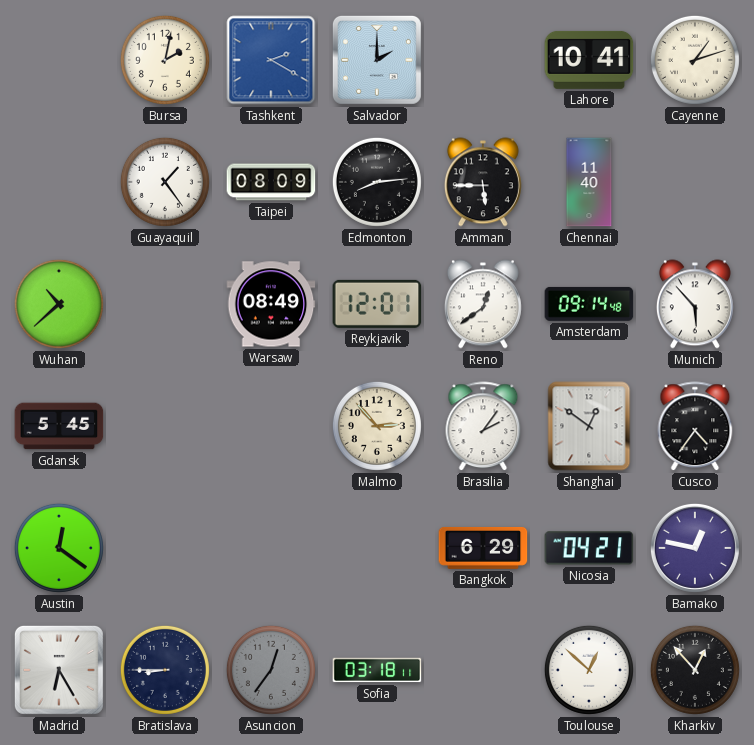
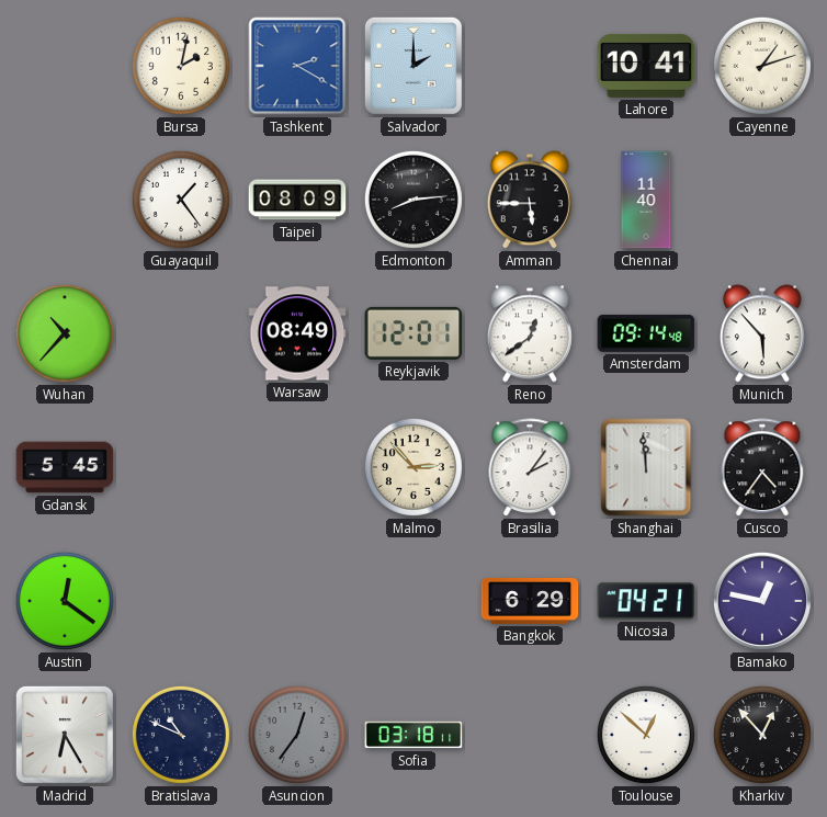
Wuhan: 10:38 -> 10:37 (65, 333)
Shanghai: 12:51 -> 11:59 (646, 467)
Bratislava: 8:45 -> 10:49 (181, 735)
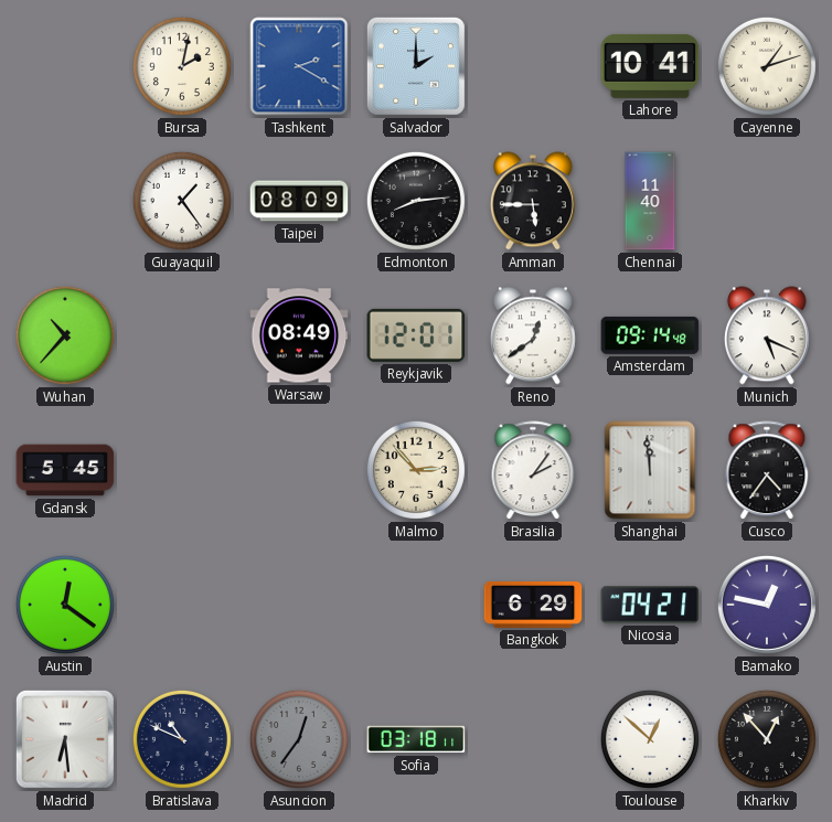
Munich: 5:53 -> 5:19 (767, 335)
Madrid: 6:25 -> 6:29 (65, 739)
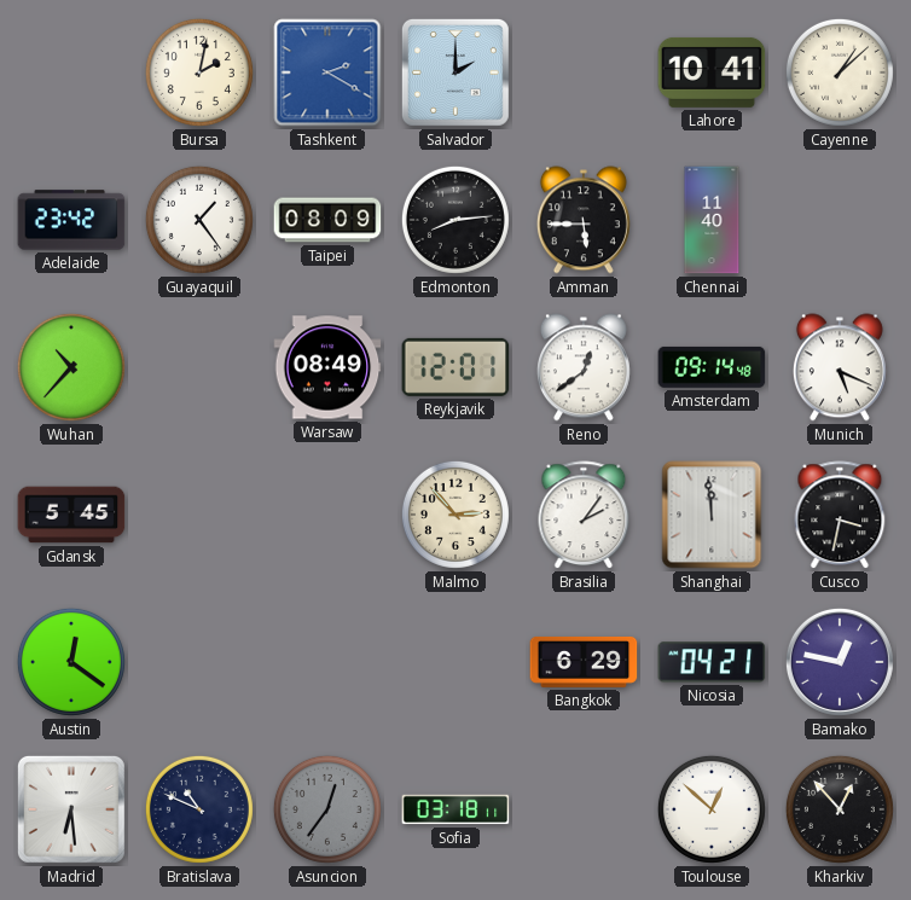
Cayenne: 1:12 -> 1:08 (840, 72)
Adelaide: none -> 23:42 (71, 220)
Cusco: 4:36 -> 3:32 (840, 516)
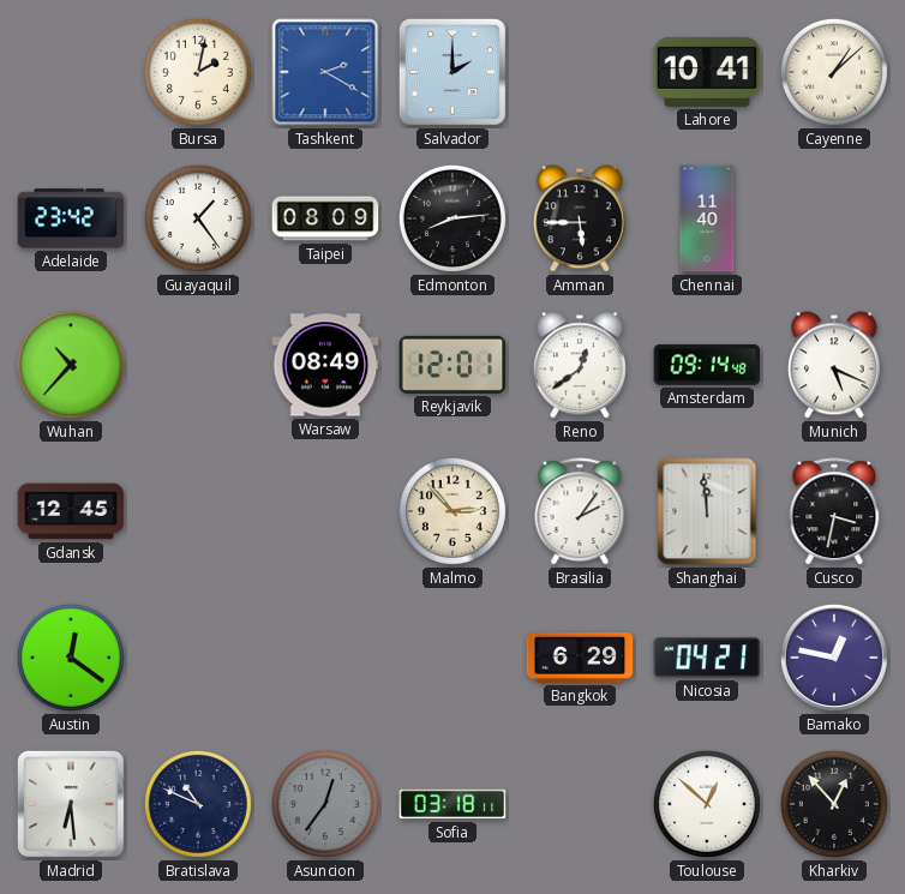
Gdansk: 5:45 -> 12:45 (71, 511)
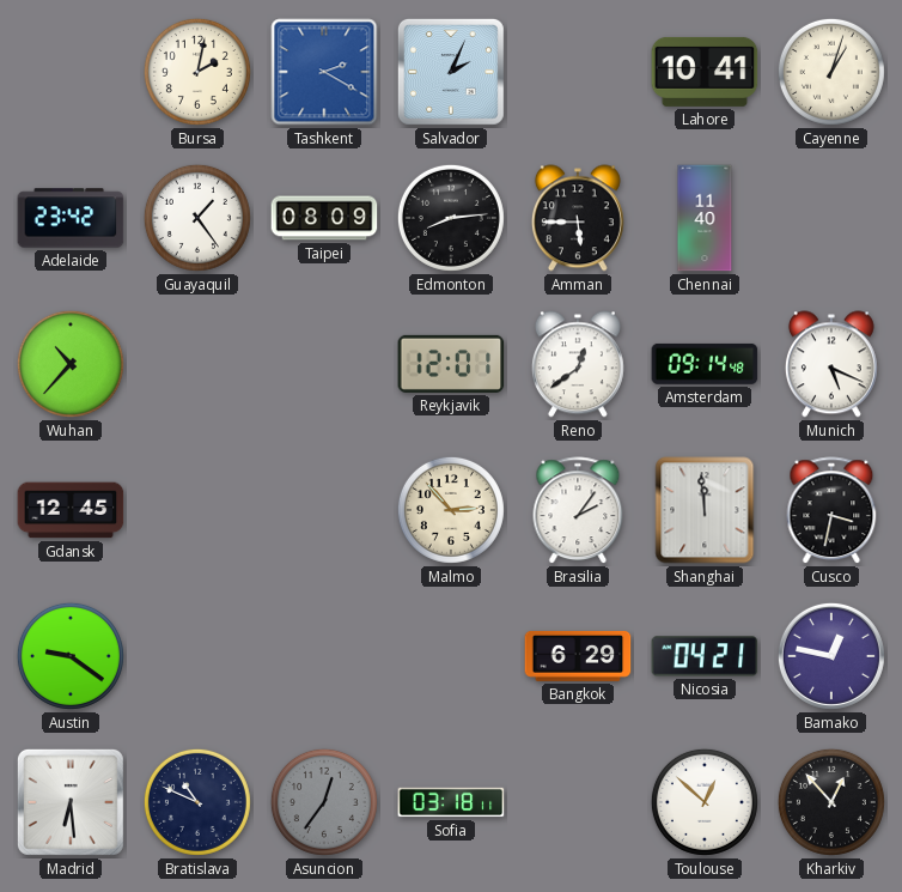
Salvador: 2:00 -> 2:04 (451, 72)
Cayenne: 1:08 -> 1:03 (831, 72)
Warsaw: 08:49 -> none (325, 365)
Austin: 12:21 -> 9:21 (71, 656)
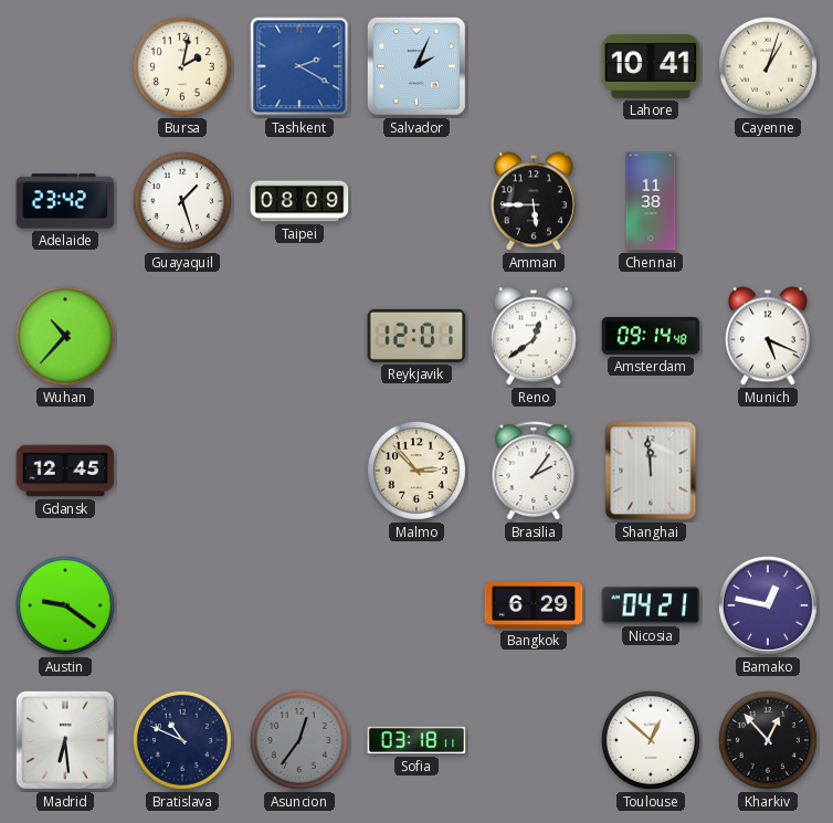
Guayaquil: 1:24 -> 1:27 (182, 201)
Edmonton: 8:14 -> none (451, 218)
Chennai: 11:40 -> 11:38 (651, 201)
Cusco: 3:32 -> none (831, 511)
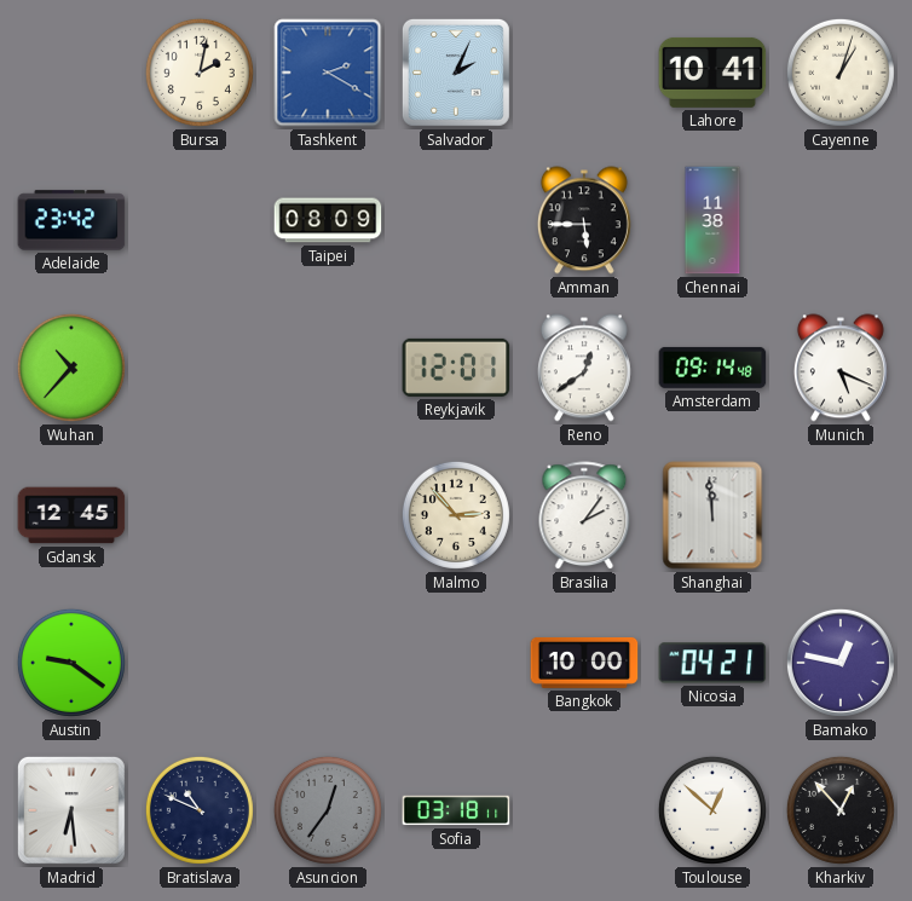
Guayaquil: 1:27 -> none (182, 201)
Bangkok: 6:29 -> 10:00 (584, 663)
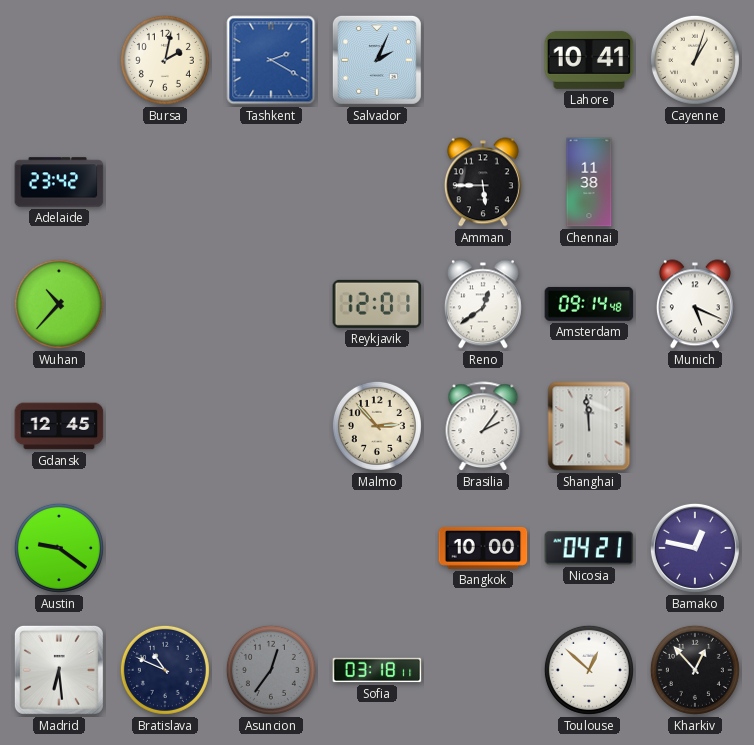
Taipei: 08:09 -> none (328, 220)
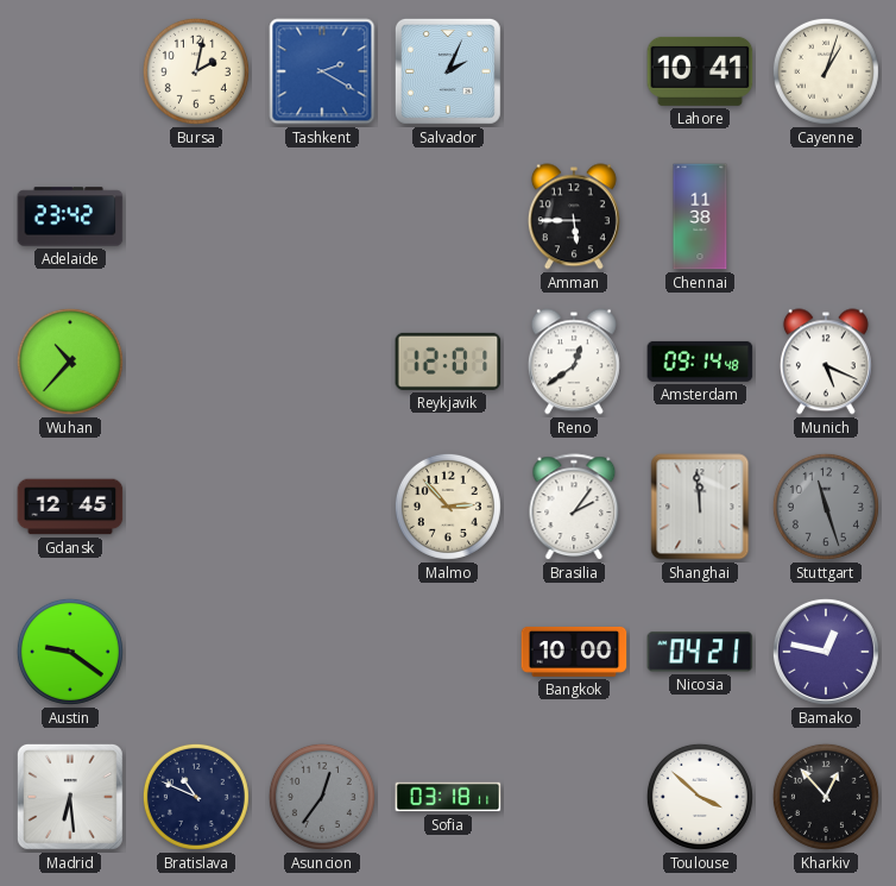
Stuttgart: none -> 11:27 (826, 507)
Toulouse: 12:52 -> 3:52 (700, 797)
